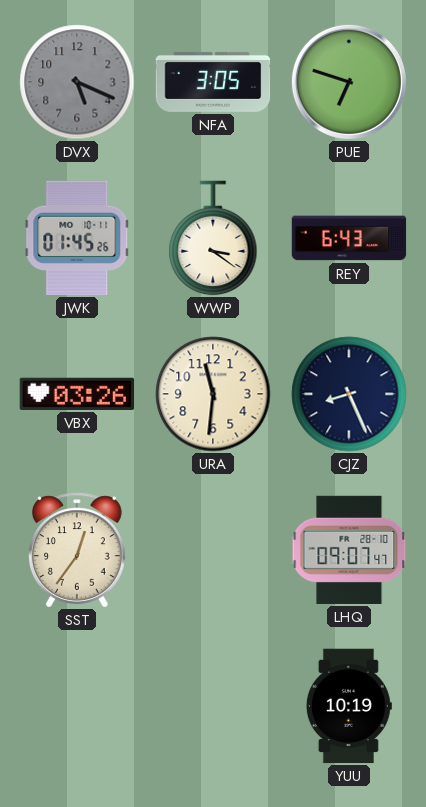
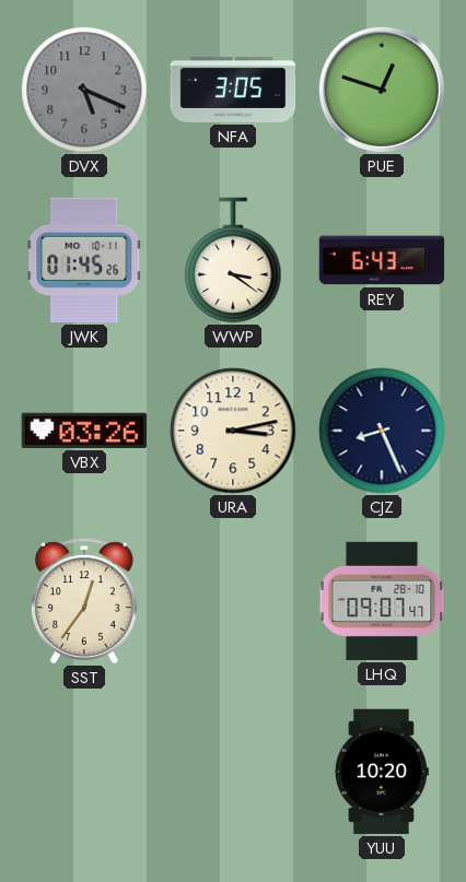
PUE: 6:48 -> 12:48 (382, 90)
URA: 11:31 -> 3:13 (233, 431)
YUU: 10:19 -> 10:20 (382, 772)
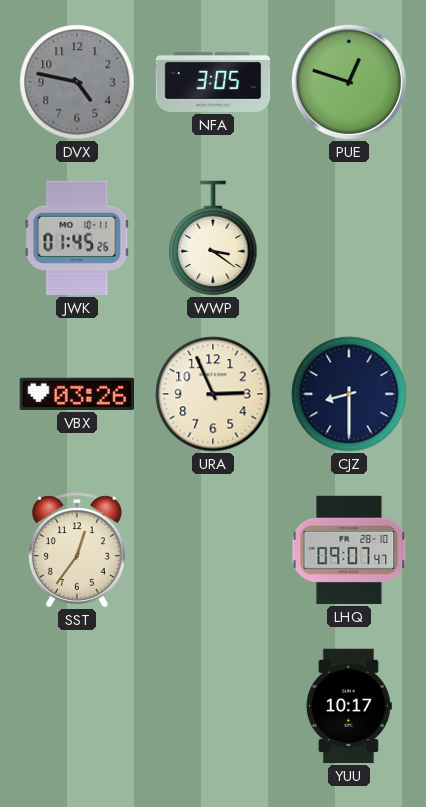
DVX: 5:19 -> 4:47 (77, 82)
REY: 6:43 -> none (382, 260)
URA: 3:13 -> 2:56 (213, 394)
CJZ: 8:26 -> 8:30 (349, 394)
YUU: 10:20 -> 10:17 (349, 706)
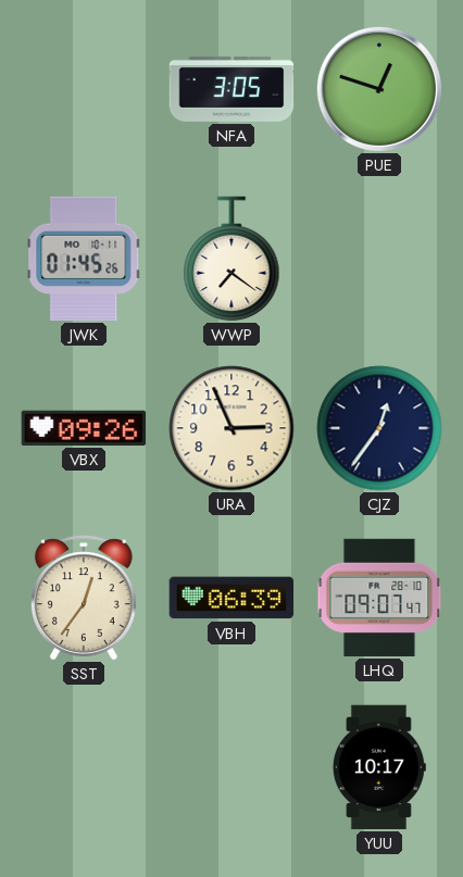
DVX: 4:47 -> none (77, 82)
WWP: 3:21 -> 7:21 (231, 259)
VBX: 03:26 -> 09:26 (84, 428)
CJZ: 8:30 -> 12:36 (379, 428)
VBH: none -> 06:39 (231, 598)
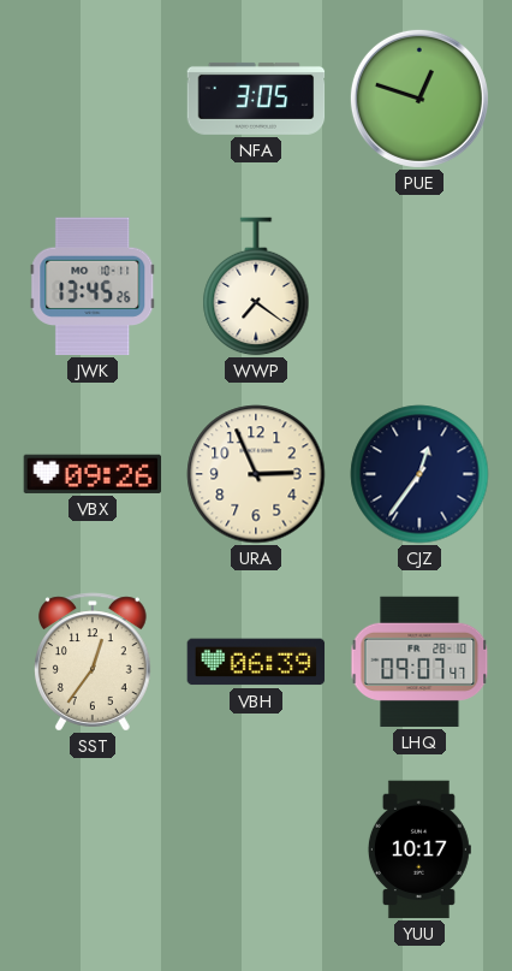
JWK: 01:45 -> 13:45 (93, 286)
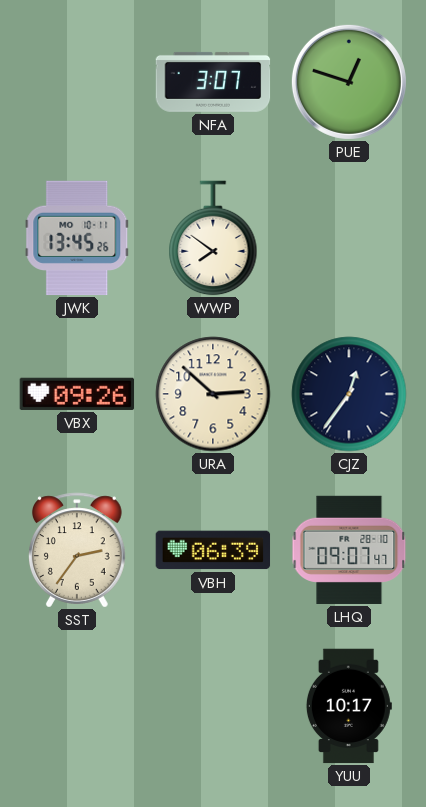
NFA: 3:05 -> 3:07 (213, 82)
WWP: 7:21 -> 7:51 (213, 238)
URA: 2:56 -> 2:52 (213, 394)
SST: 12:36 -> 2:36 (78, 550)
